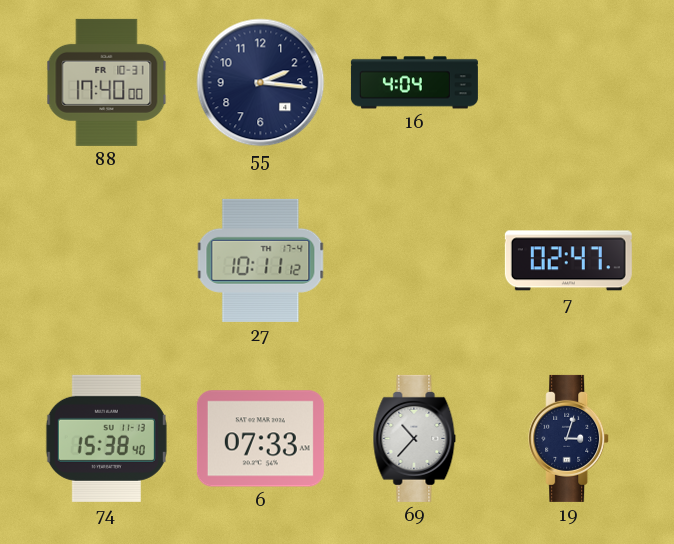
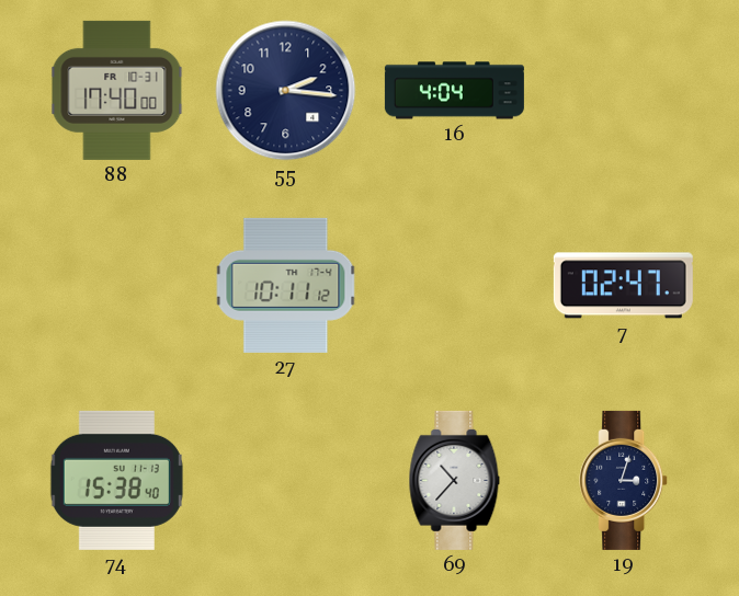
6: 07:33 -> none (260, 439)
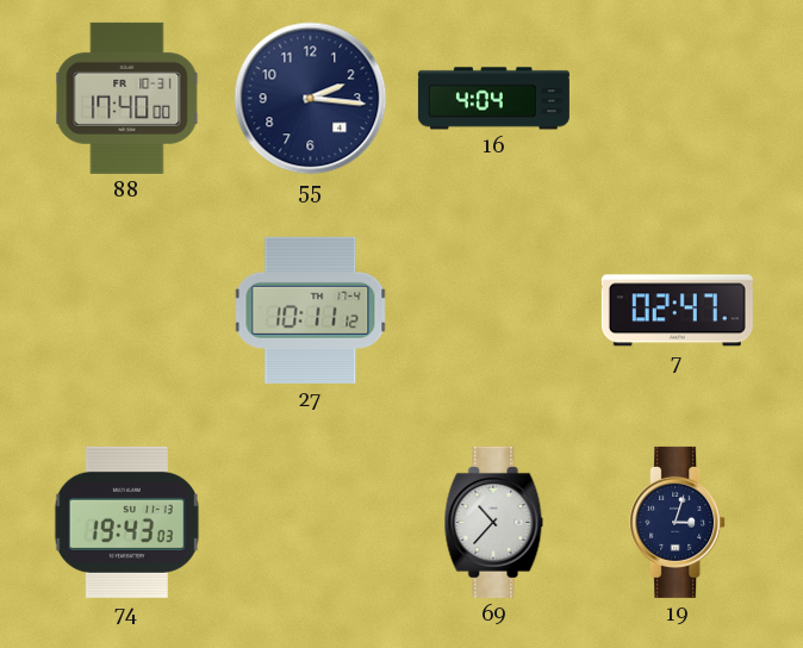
74: 15:38 -> 19:43 (126, 522)
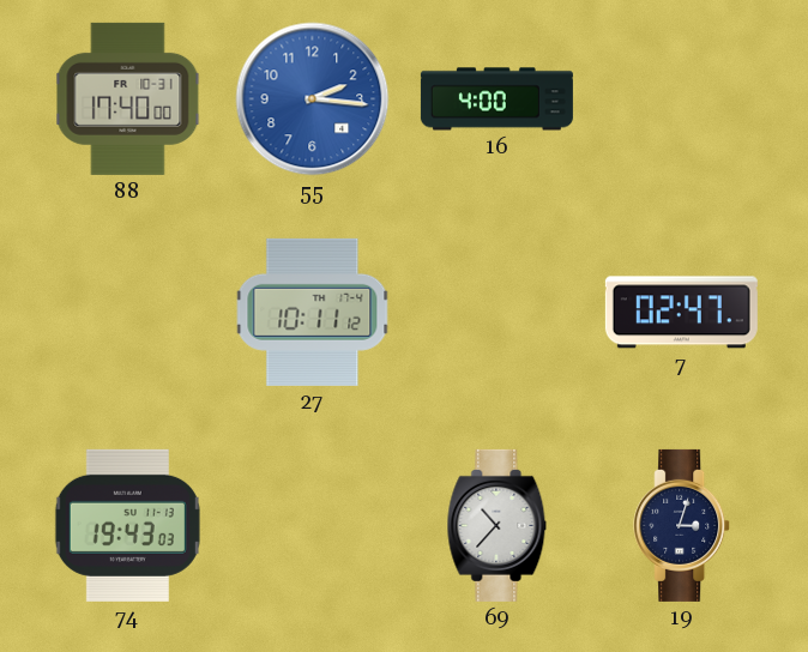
55 dial: navy -> blue (313, 99)
16: 4:04 -> 4:00 (496, 99)
